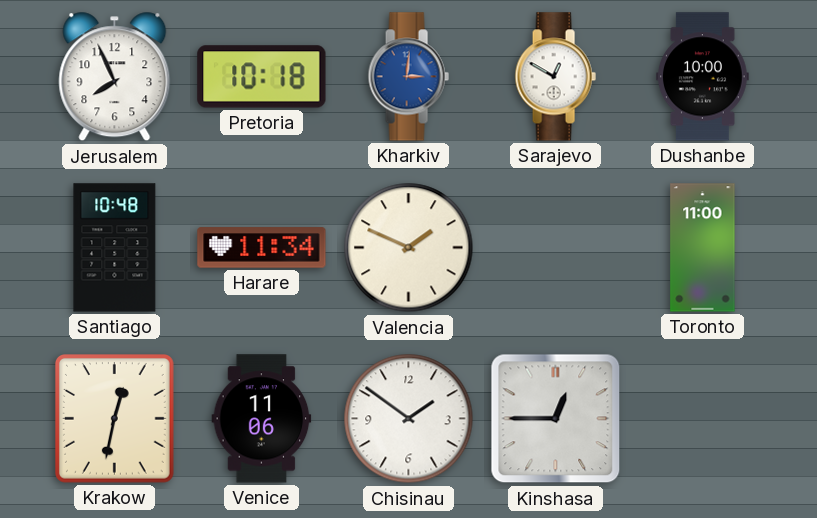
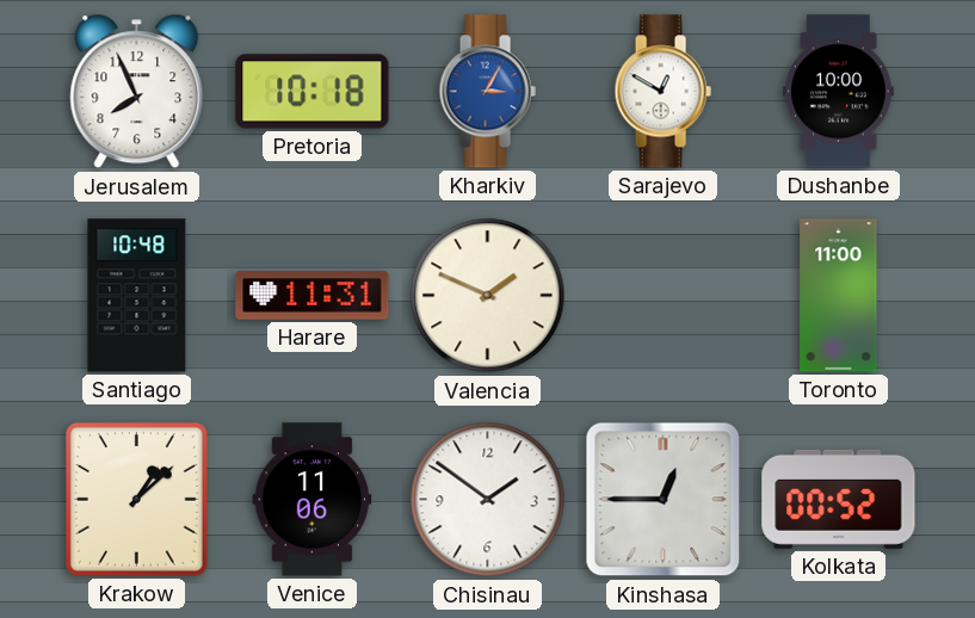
Kharkiv: 3:01 -> 3:05 (487, 92)
Harare: 11:34 -> 11:31 (313, 296)
Krakow: 12:32 -> 1:08 (136, 500)
Kolkata: none -> 00:52 (839, 499)
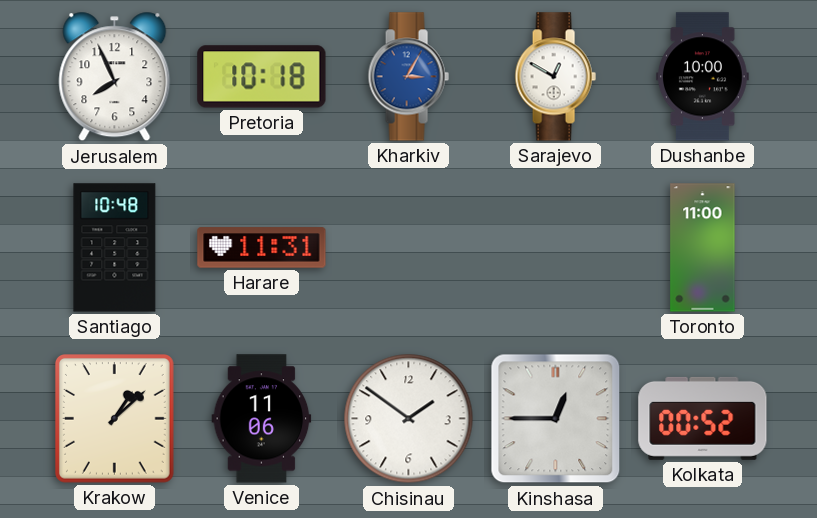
Valencia: 1:49 -> none (488, 296)
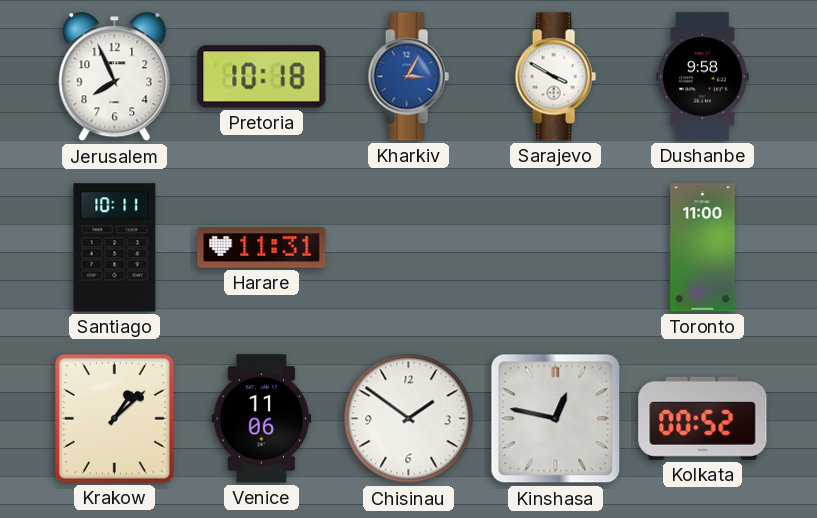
Sarajevo: 12:50 -> 3:50 (555, 77)
Dushanbe: 10:00 -> 9:58 (702, 77)
Santiago: 10:48 -> 10:11 (115, 248)
Kinshasa: 12:45 -> 12:47 (556, 419)
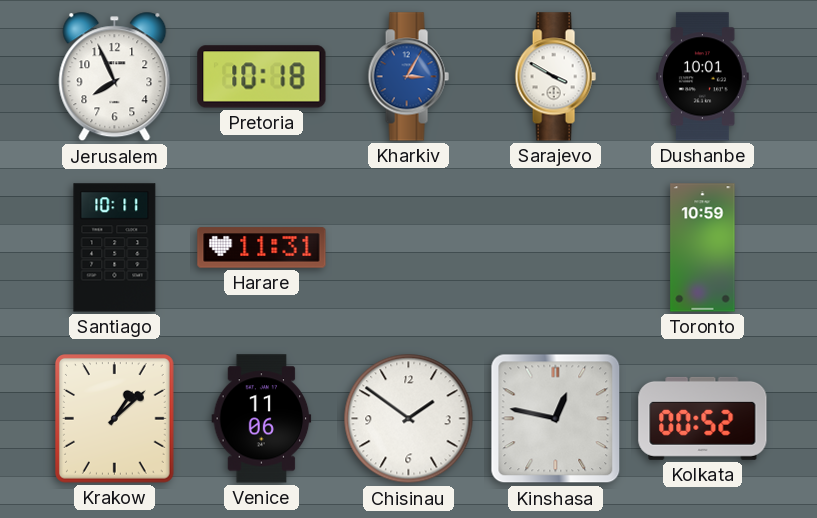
Dushanbe: 9:58 -> 10:01 (702, 77)
Toronto: 11:00 -> 10:59 (703, 248)
